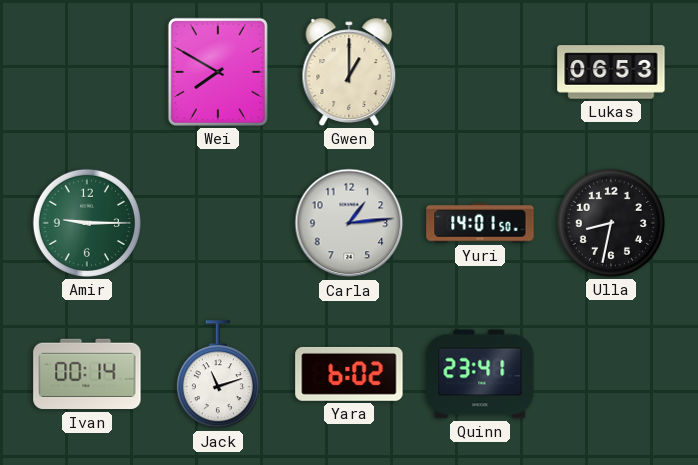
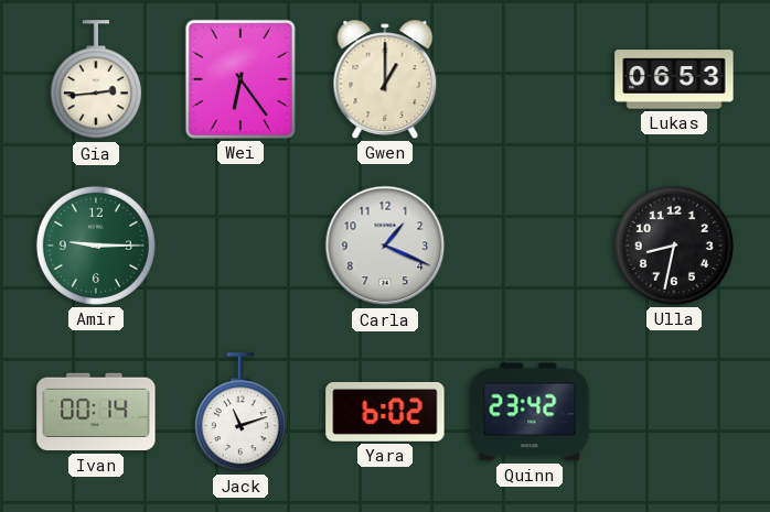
Gia: none -> 2:44 (96, 80)
Wei: 7:50 -> 6:24 (240, 79)
Carla: 1:14 -> 1:19 (385, 246)
Yuri: 14:01 -> none (480, 223)
Quinn: 23:41 -> 23:42 (530, 412)
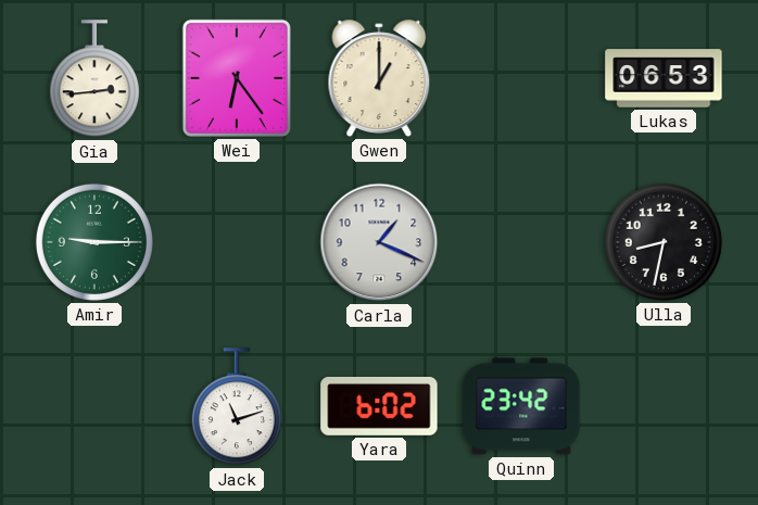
Ivan: 00:14 -> none (96, 412)
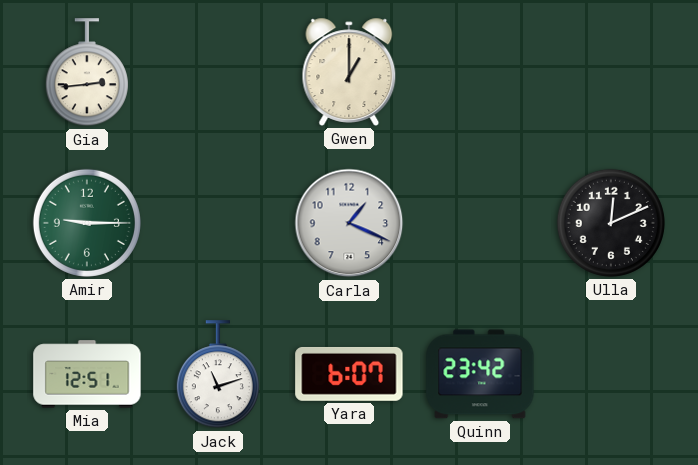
Wei: 6:24 -> none (237, 78)
Lukas: 06:53 -> none (664, 78)
Ulla: 8:32 -> 12:11 (611, 223)
Mia: none -> 12:51 (87, 374)
Yara: 6:02 -> 6:07 (349, 374)
